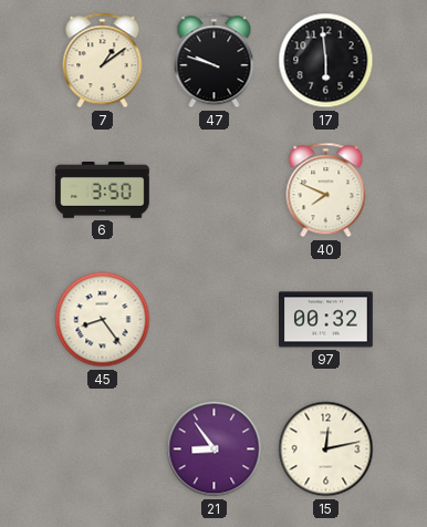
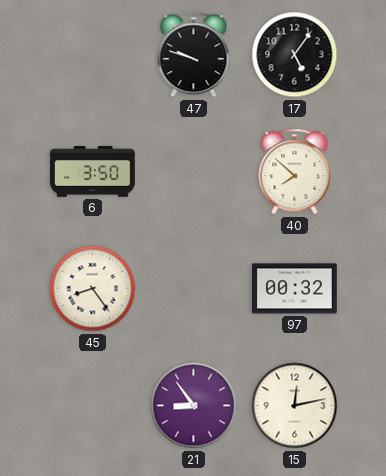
7: 1:09 -> none (103, 61)
17: 5:59 -> 5:06 (295, 55)
40: 7:49 -> 7:52 (295, 172)
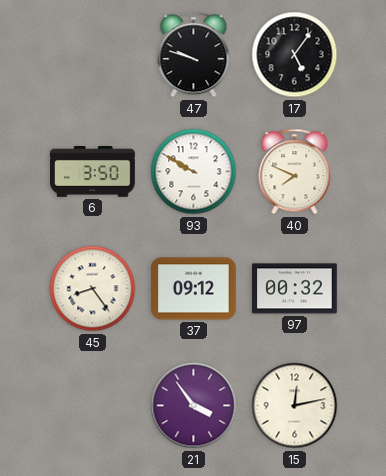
93: none -> 9:50 (194, 172)
40: 7:52 -> 7:49 (295, 172)
37: none -> 09:12 (194, 289)
21: 8:54 -> 3:54 (194, 406)
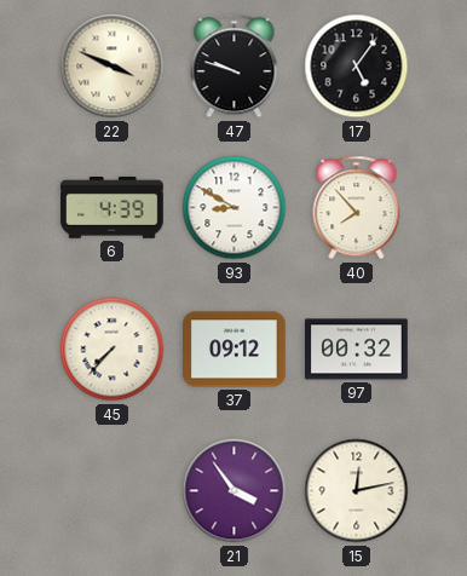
22: none -> 3:49 (113, 67)
6: 3:50 -> 4:39 (113, 208)
93: 9:50 -> 8:50 (235, 208)
40: 7:49 -> 7:53 (357, 208)
45: 8:24 -> 7:37 (113, 350)
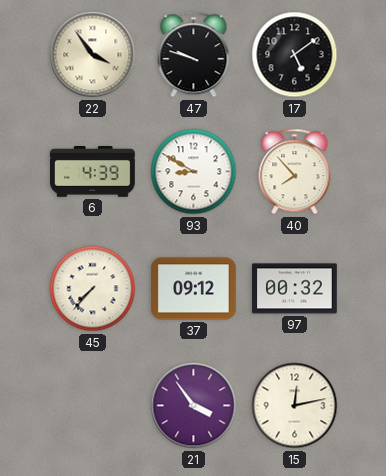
22: 3:49 -> 3:54 (93, 55)
17: 5:06 -> 5:09 (295, 55)
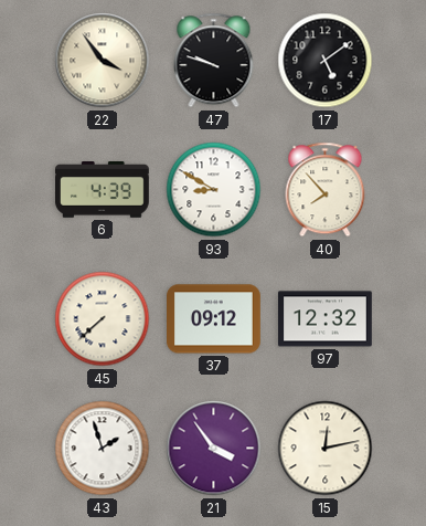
45: 7:37 -> 7:38 (103, 319)
97: 00:32 -> 12:32 (326, 319)
43: none -> 1:57 (103, 449)
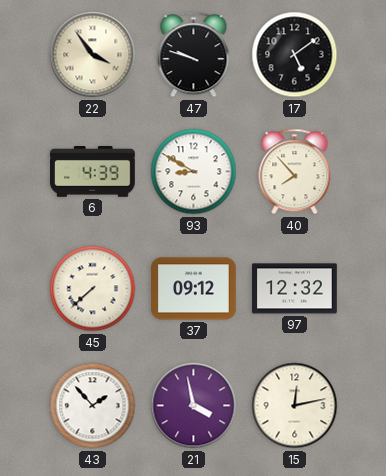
43: 1:57 -> 1:53 (93, 406)
21: 3:54 -> 3:58 (194, 406)
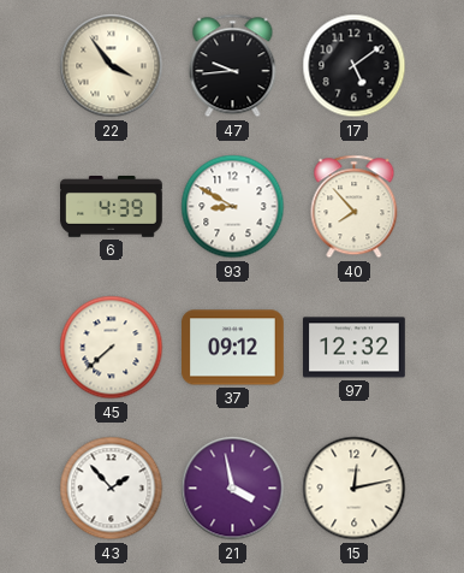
47: 9:48 -> 9:44 (233, 66)
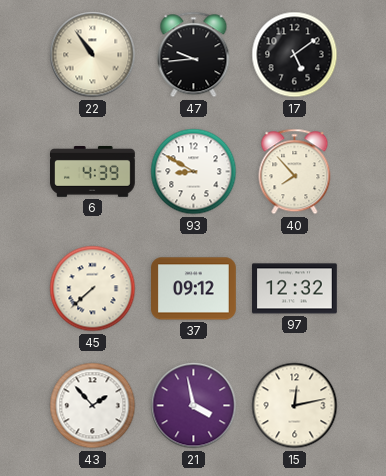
22: 3:54 -> 10:54 (93, 55)
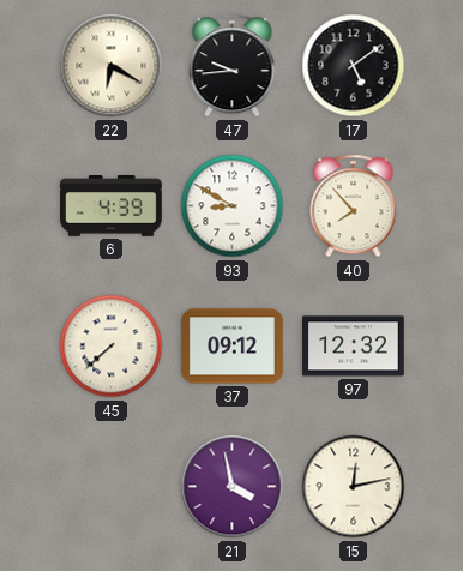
22: 10:54 -> 6:20 (112, 66)
43: 1:53 -> none (93, 406)
